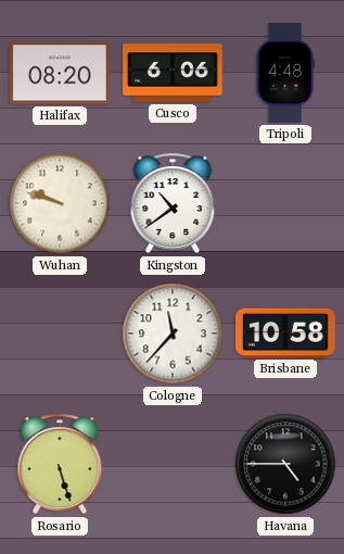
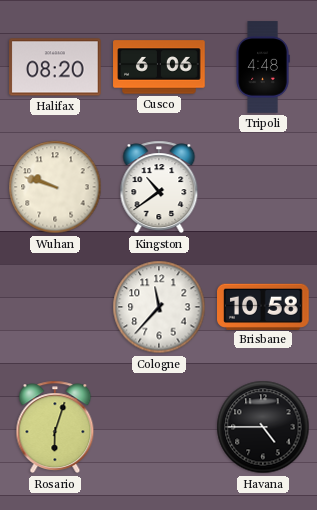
Rosario: 5:27 -> 6:03 (55, 427)
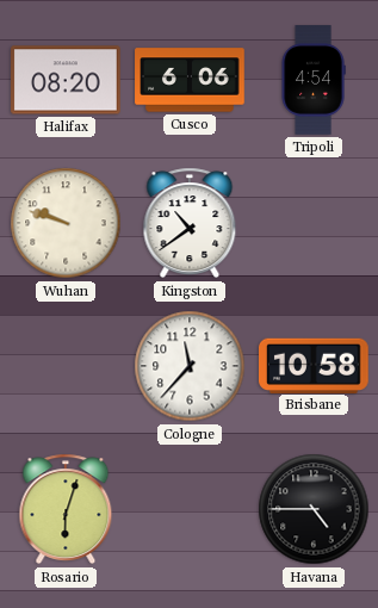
Tripoli: 4:48 -> 4:54 (314, 80)
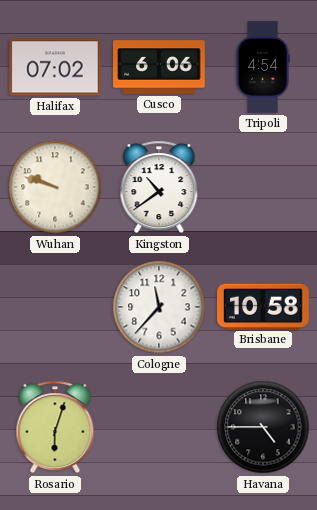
Halifax: 08:20 -> 07:02 (55, 67)
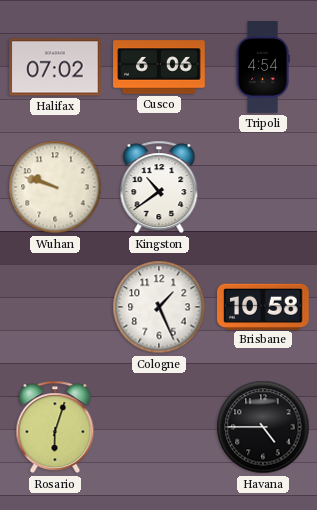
Cologne: 11:37 -> 1:26 (159, 307)
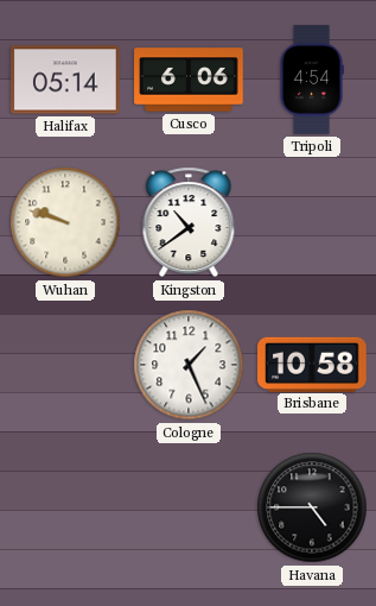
Halifax: 07:02 -> 05:14 (65, 80)
Rosario: 6:03 -> none (55, 427)
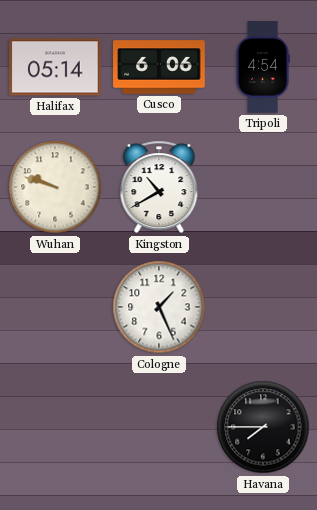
Kingston: 10:39 -> 10:40 (159, 187)
Brisbane: 10:58 -> none (313, 364)
Havana: 4:45 -> 7:45 (263, 427)
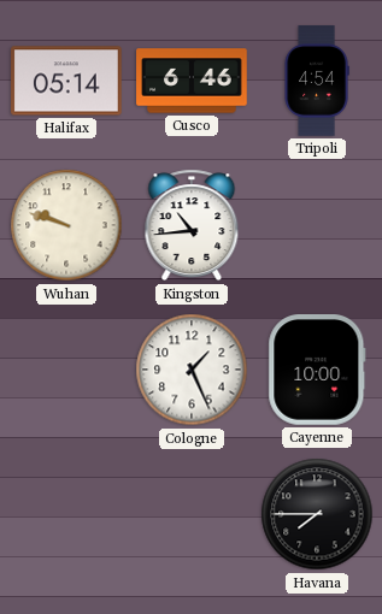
Cusco: 6:06 -> 6:46 (192, 81)
Kingston: 10:40 -> 10:44 (192, 225)
Cayenne: none -> 10:00 (317, 370)
